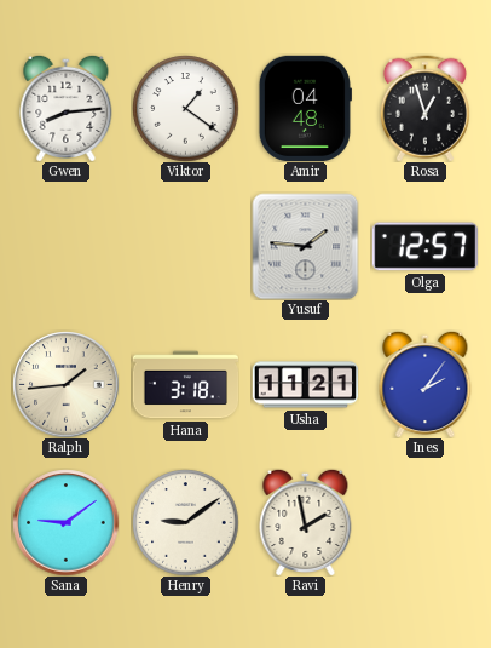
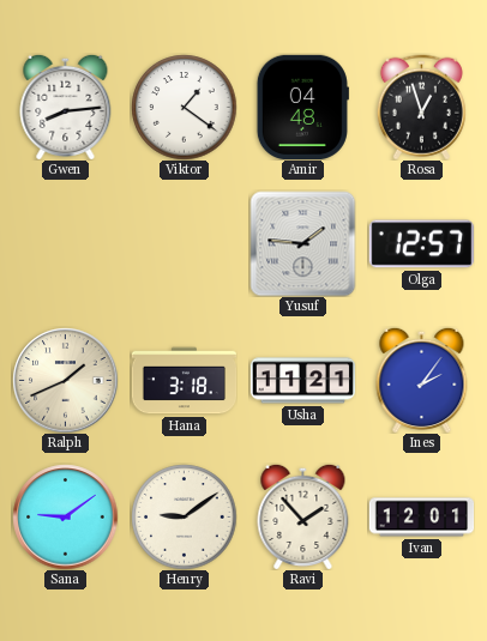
Ralph: 1:44 -> 1:41 (65, 380)
Ravi: 1:58 -> 1:53 (303, 516)
Ivan: none -> 12:01 (421, 518)
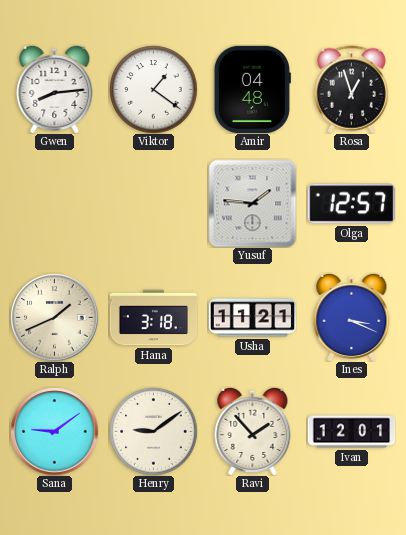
Ines: 2:06 -> 3:19 (352, 317)
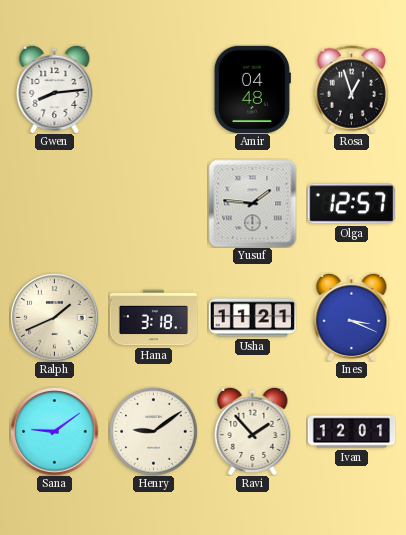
Viktor: 1:21 -> none (153, 89)
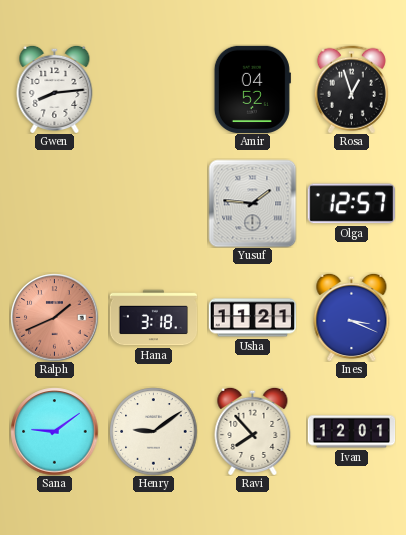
Amir: 04:48 -> 04:52 (252, 89)
Ralph dial: cream -> salmon (54, 317)
Ravi: 1:53 -> 7:53 (253, 431)
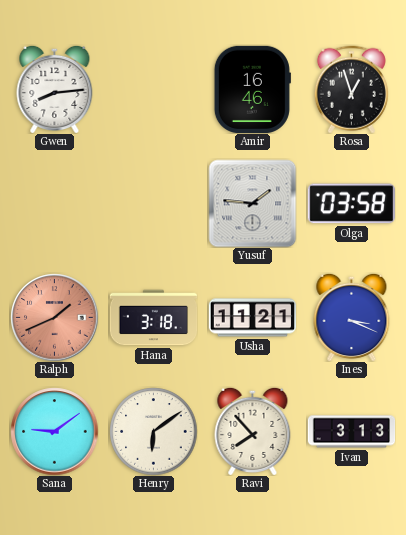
Amir: 04:52 -> 16:46 (252, 89)
Olga: 12:57 -> 03:58 (351, 204)
Henry: 9:09 -> 6:09 (153, 431)
Ivan: 12:01 -> 3:13 (351, 432)
